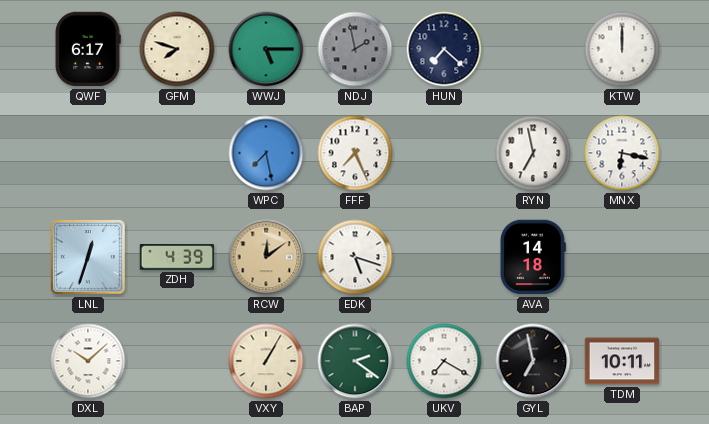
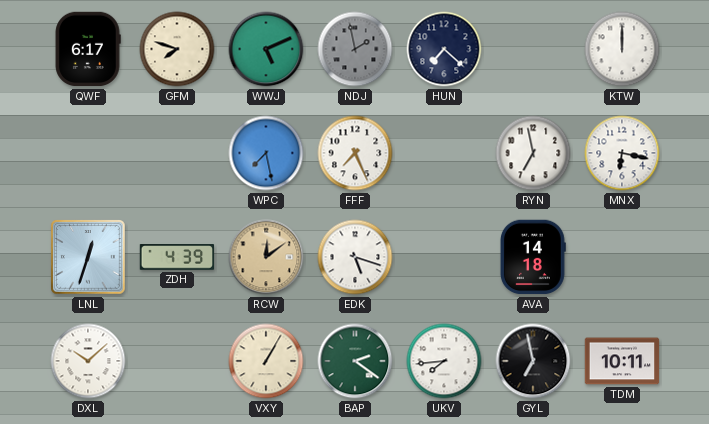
WWJ: 5:15 -> 5:11 (266, 49)
UKV: 7:20 -> 7:44 (444, 361)
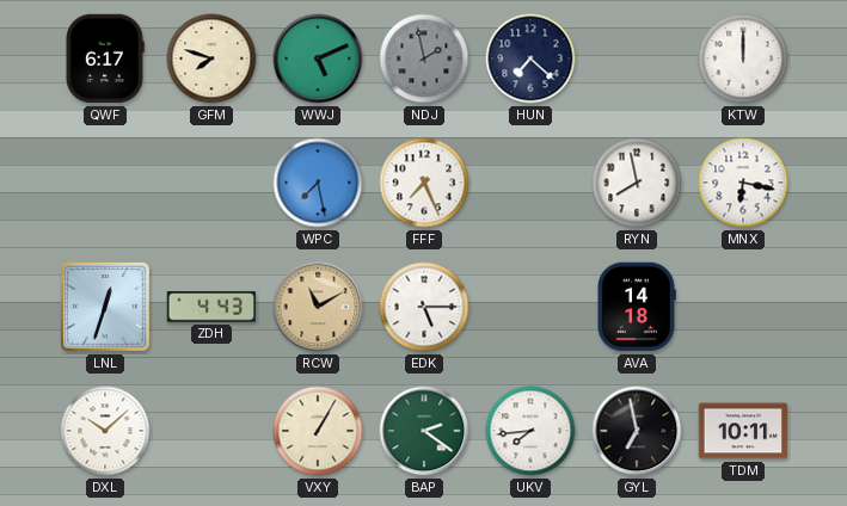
RYN: 6:58 -> 7:58 (637, 183)
ZDH: 4:39 -> 4:43 (211, 307)
RCW: 12:09 -> 11:10 (318, 307)
EDK: 5:18 -> 5:15 (424, 307)
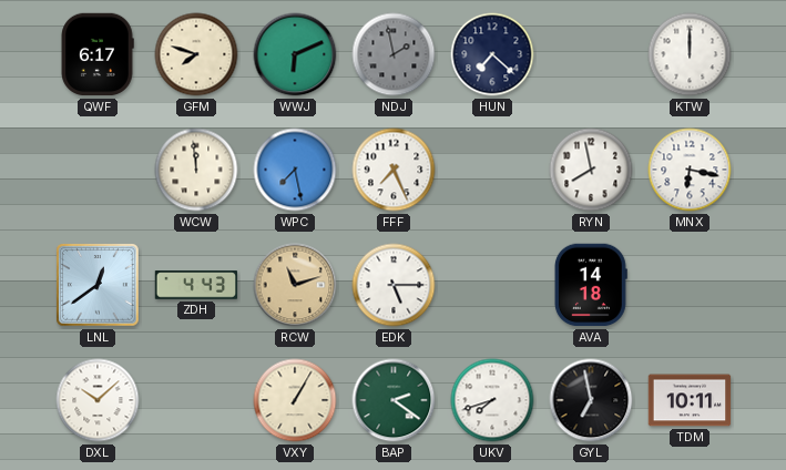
WWJ: 5:11 -> 6:11 (295, 54)
WCW: none -> 11:59 (196, 170)
LNL: 12:33 -> 12:39 (98, 285)
RCW: 11:10 -> 11:12 (295, 285)
UKV: 7:44 -> 7:42 (492, 400)
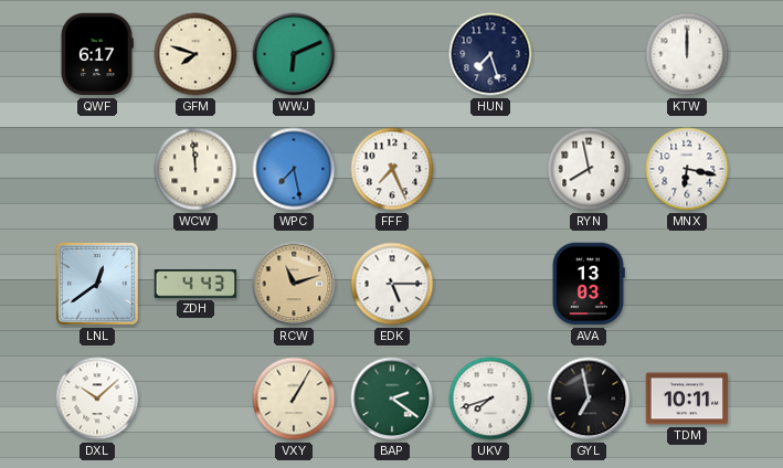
NDJ: 1:58 -> none (394, 54)
HUN: 7:22 -> 7:27 (490, 54)
AVA: 14:18 -> 13:03 (589, 284)
